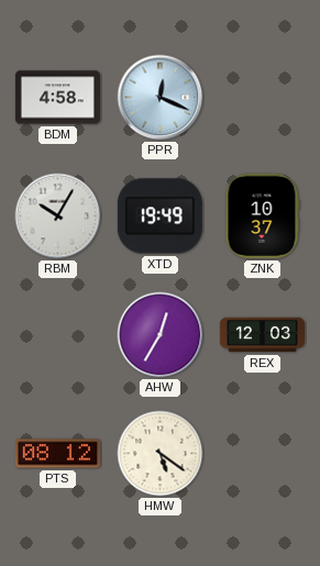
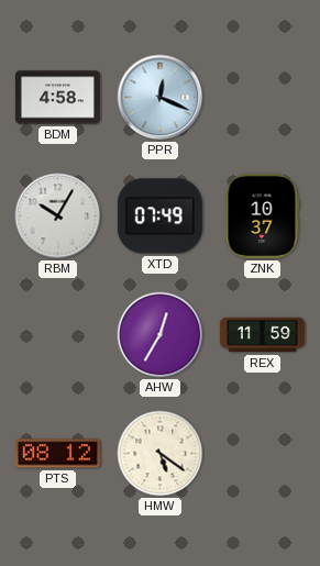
XTD: 19:49 -> 07:49 (159, 217)
REX: 12:03 -> 11:59 (262, 335)
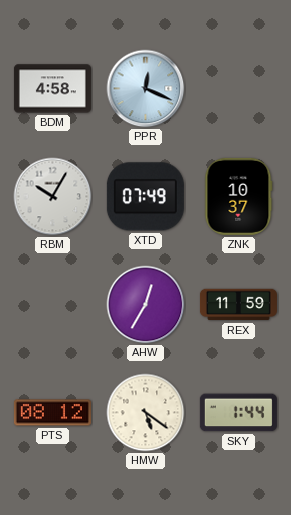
SKY: none -> 1:44 (238, 413)
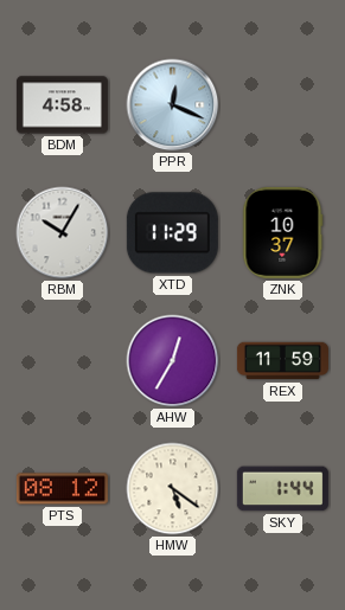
XTD: 07:49 -> 11:29 (172, 233)
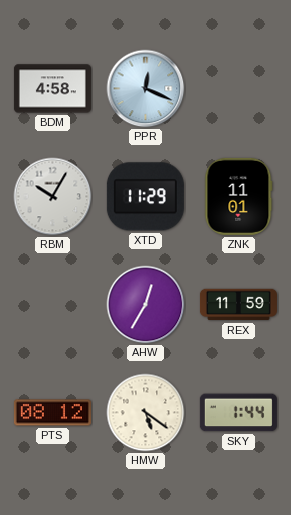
ZNK: 10:37 -> 11:01 (239, 196)
